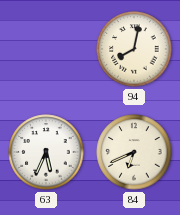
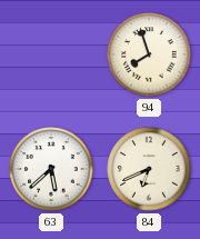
94: 8:02 -> 7:57 (149, 54)
63: 5:34 -> 5:38 (51, 169)
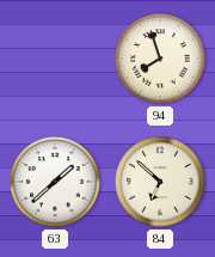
63: 5:38 -> 1:38 (55, 182)
84: 6:41 -> 6:52 (160, 182)
